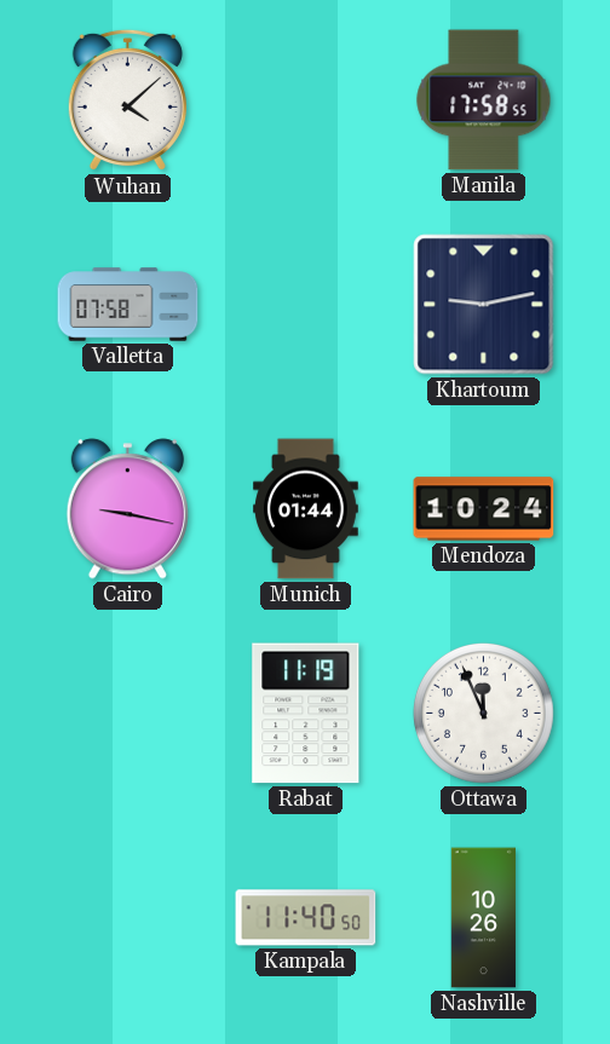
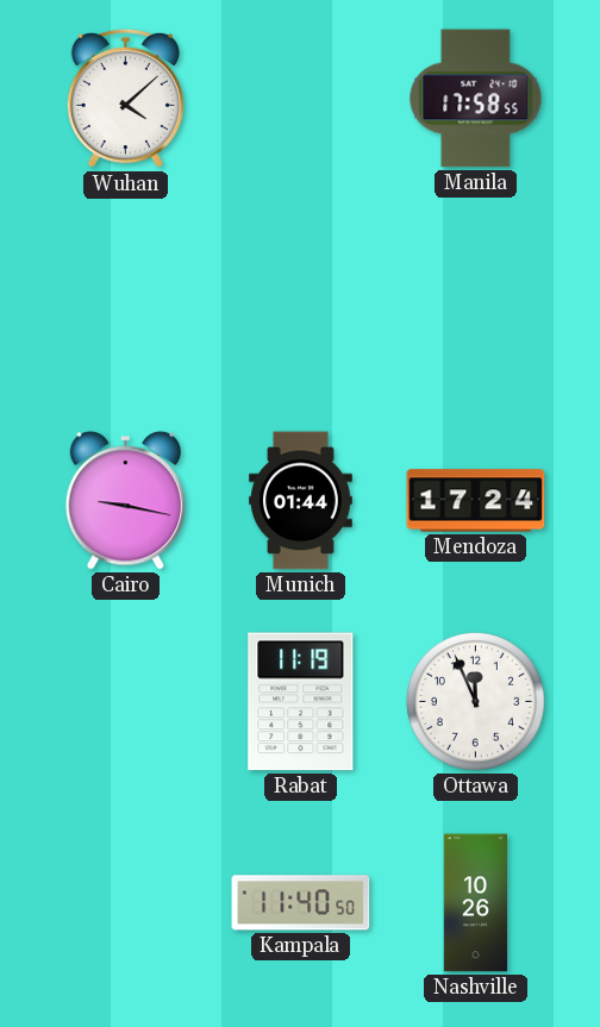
Valletta: 07:58 -> none (128, 305)
Khartoum: 9:13 -> none (484, 305)
Mendoza: 10:24 -> 17:24 (476, 501)
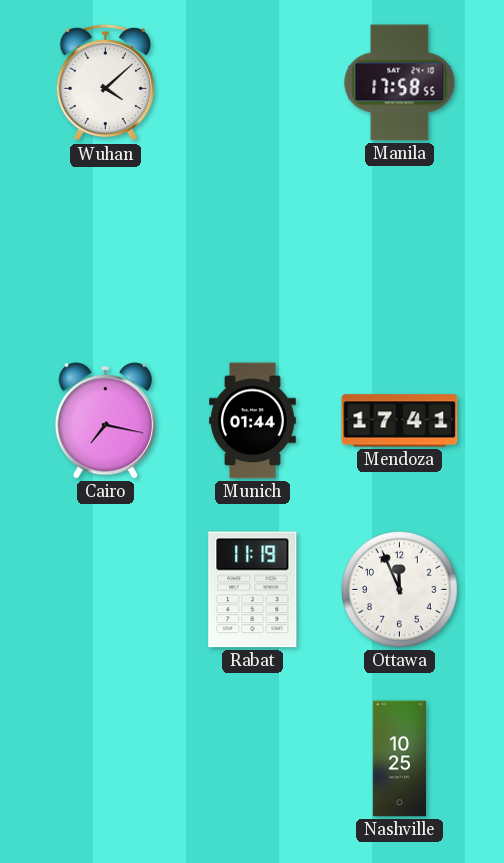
Cairo: 9:17 -> 7:17 (105, 421)
Mendoza: 17:24 -> 17:41 (400, 421)
Kampala: 11:40 -> none (301, 903)
Nashville: 10:26 -> 10:25 (399, 759)
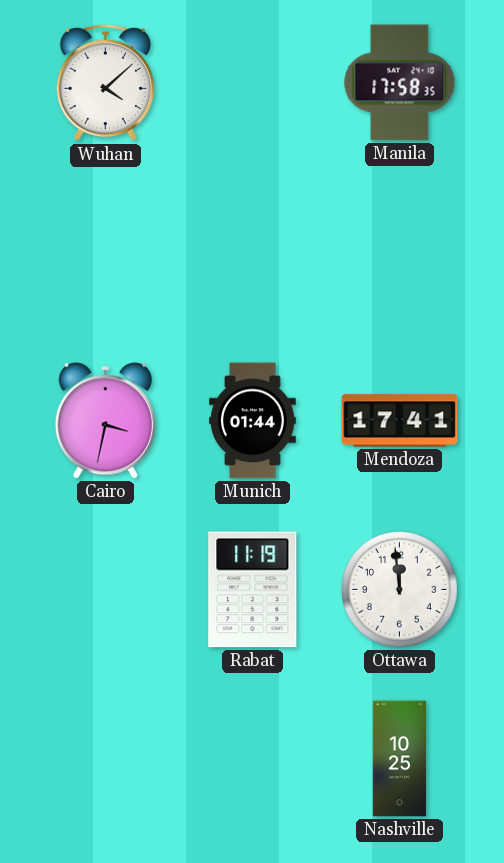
Manila: 17:58:55 -> 17:58:35 (400, 83)
Cairo: 7:17 -> 3:32 (105, 421)
Ottawa: 11:56 -> 11:59 (399, 589)
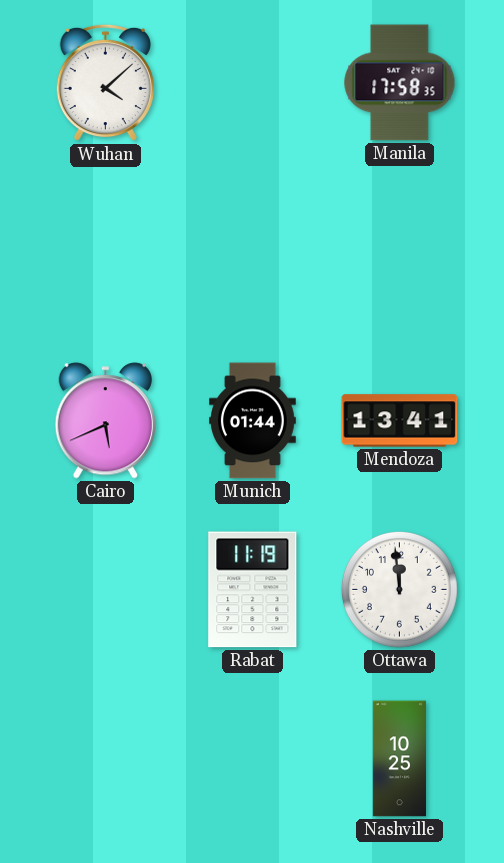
Cairo: 3:32 -> 5:41 (105, 421)
Mendoza: 17:41 -> 13:41 (400, 421)
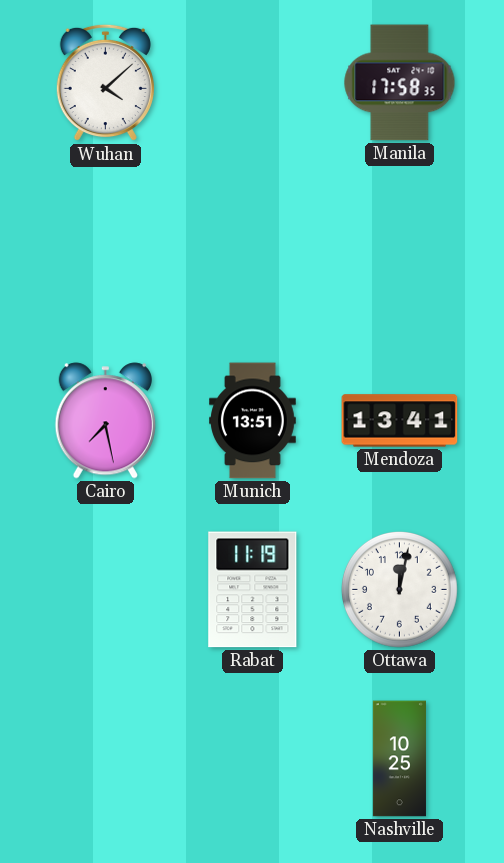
Cairo: 5:41 -> 7:28 (105, 421)
Munich: 01:44 -> 13:51 (253, 421)
Ottawa: 11:59 -> 12:02 (399, 589)
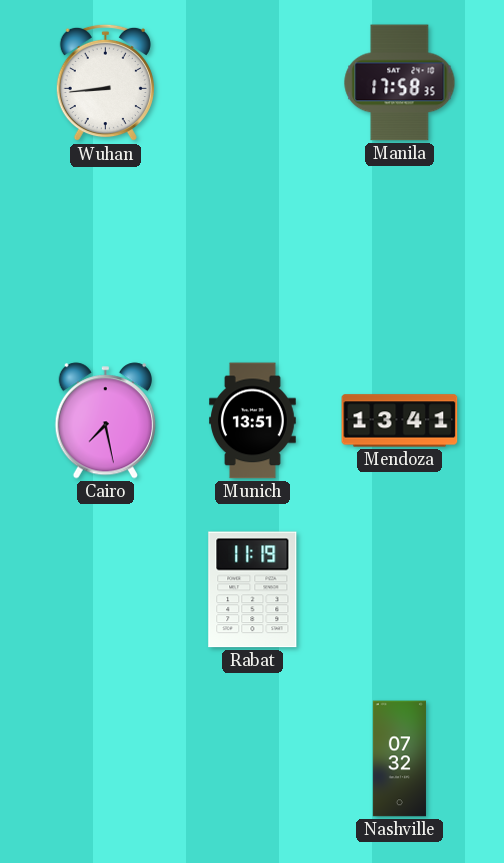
Wuhan: 4:08 -> 8:44 (105, 83)
Ottawa: 12:02 -> none (399, 589)
Nashville: 10:25 -> 07:32 (399, 759)
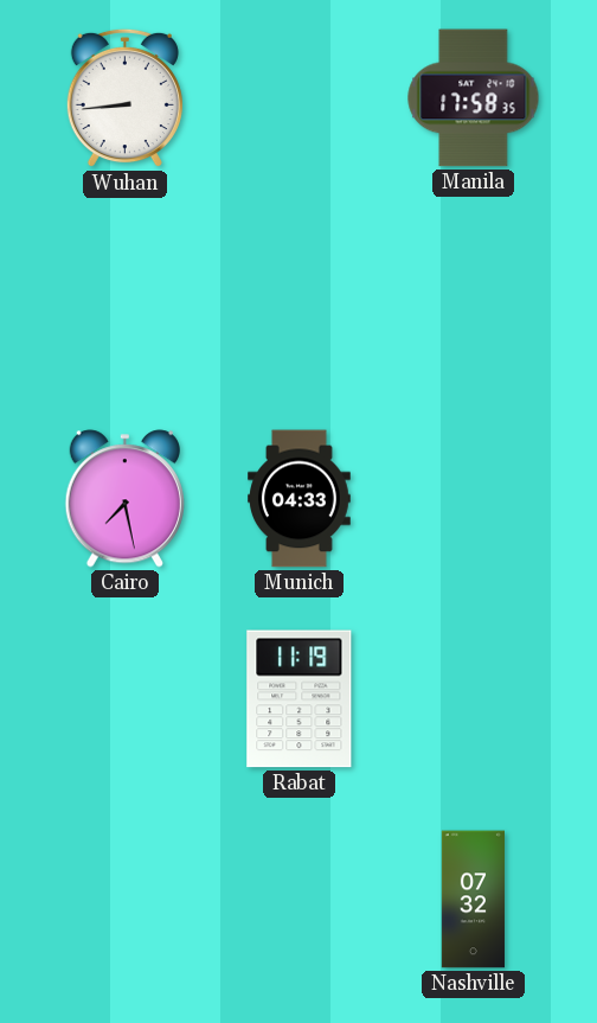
Munich: 13:51 -> 04:33 (300, 499)
Mendoza: 13:41 -> none (400, 421)
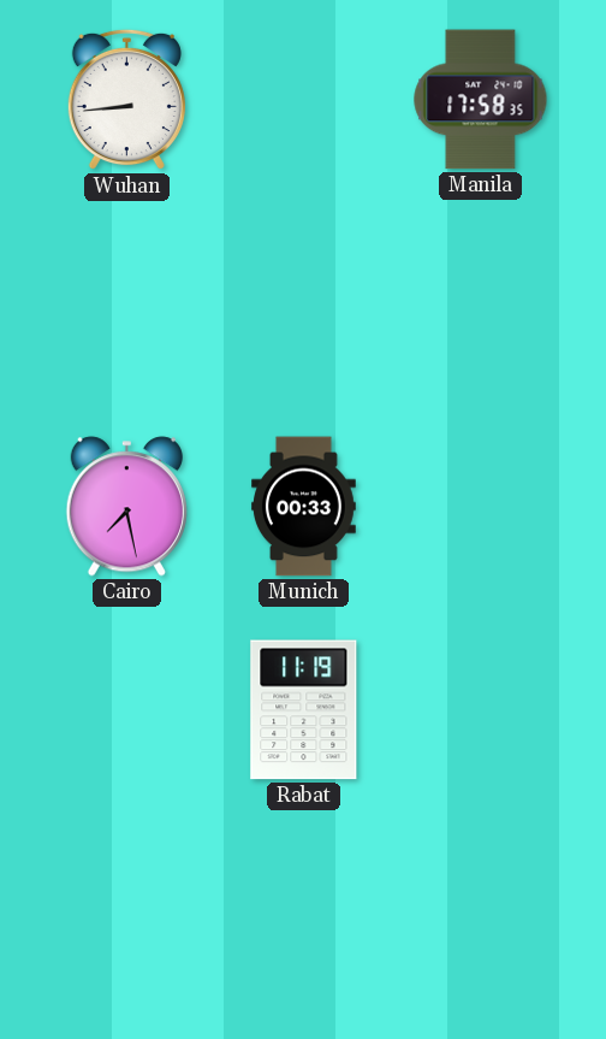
Munich: 04:33 -> 00:33 (304, 507)
Nashville: 07:32 -> none (473, 900)
